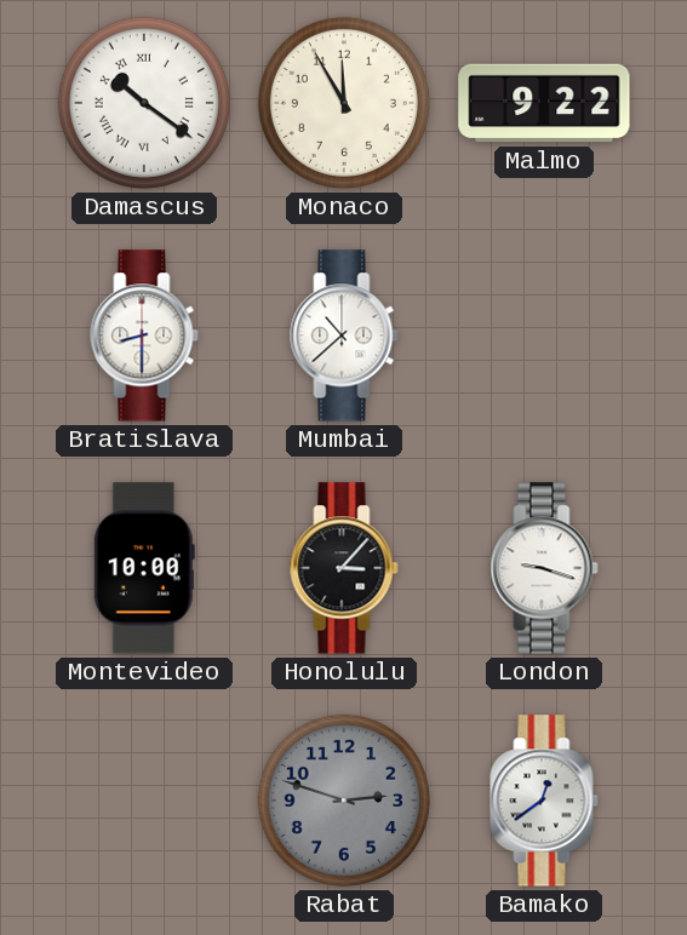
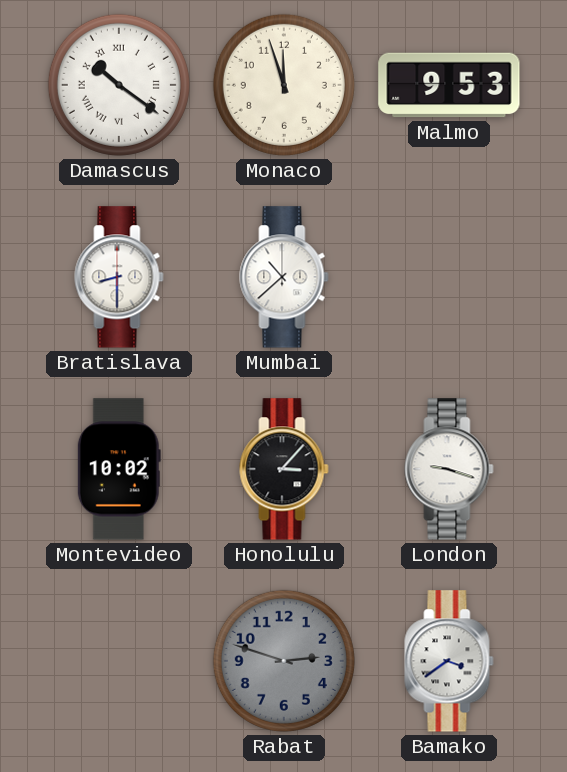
Monaco: 11:55 -> 11:57 (284, 85)
Malmo: 9:22 -> 9:53 (449, 85)
Montevideo: 10:00 -> 10:02 (119, 469)
Bamako: 12:39 -> 3:39 (449, 661)
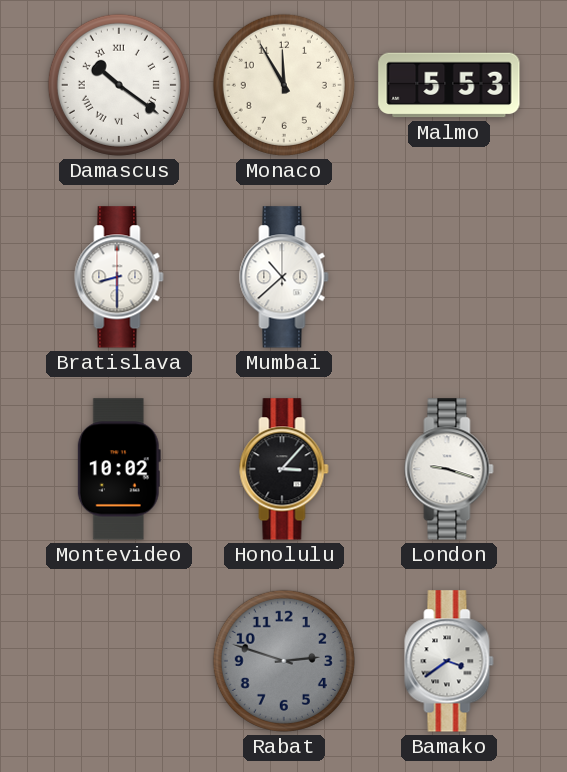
Monaco: 11:57 -> 11:55 (284, 85)
Malmo: 9:53 -> 5:53 (449, 85)
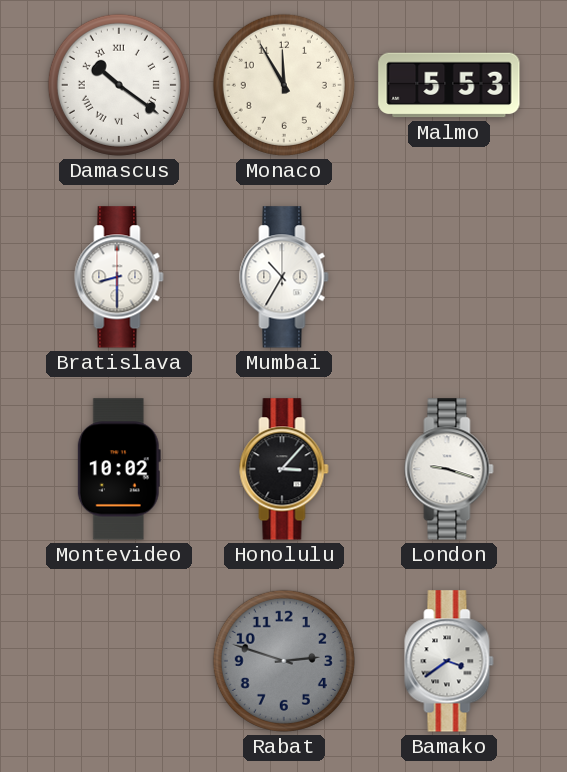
Mumbai: 10:38 -> 10:35 (284, 277)
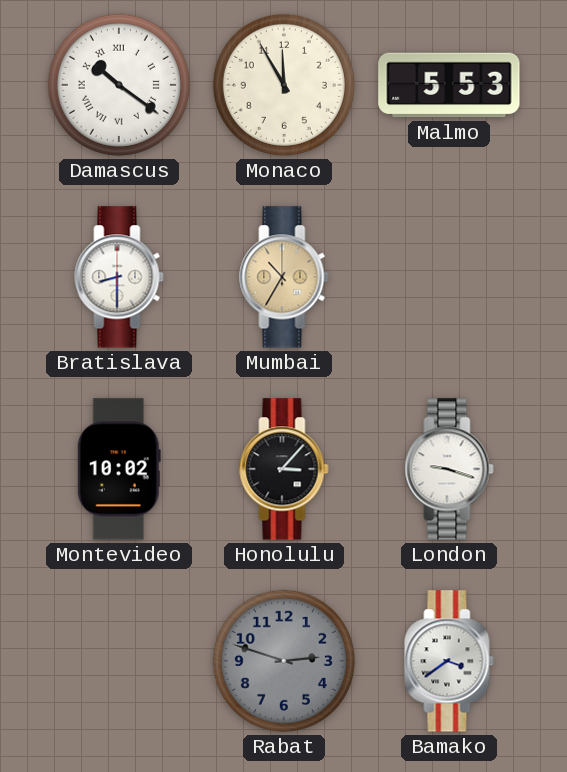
Mumbai dial: white -> champagne (284, 277)
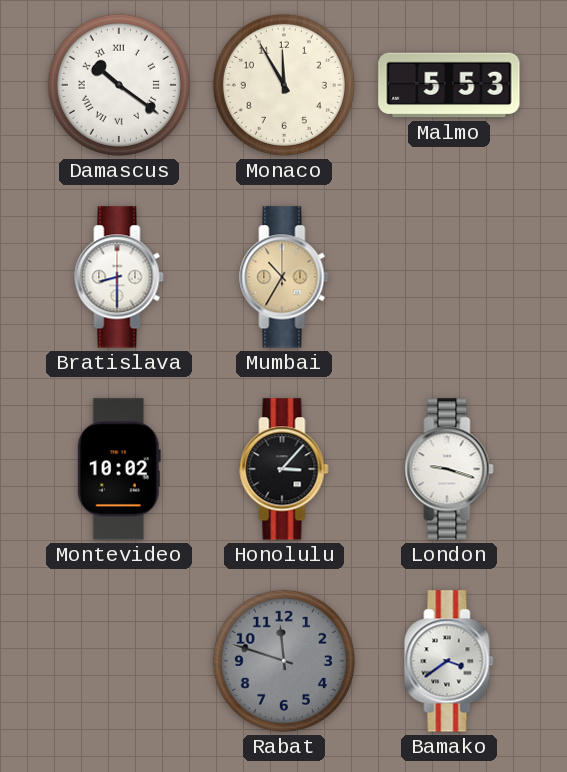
Rabat: 2:48 -> 11:48 (284, 661)
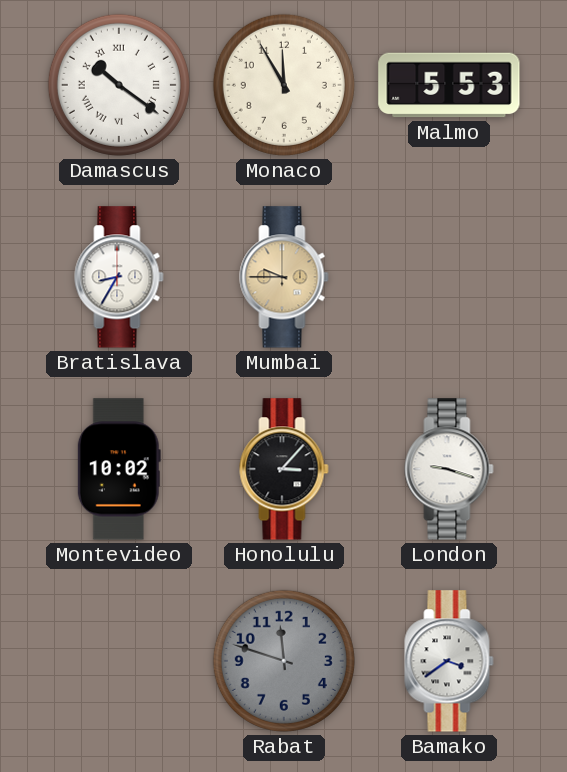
Bratislava: 8:30 -> 8:35 (119, 277)
Mumbai: 10:35 -> 9:45 (284, 277)
